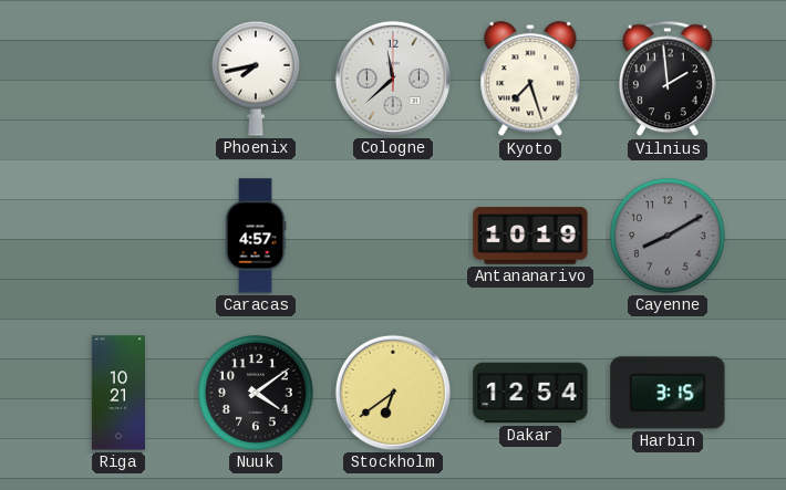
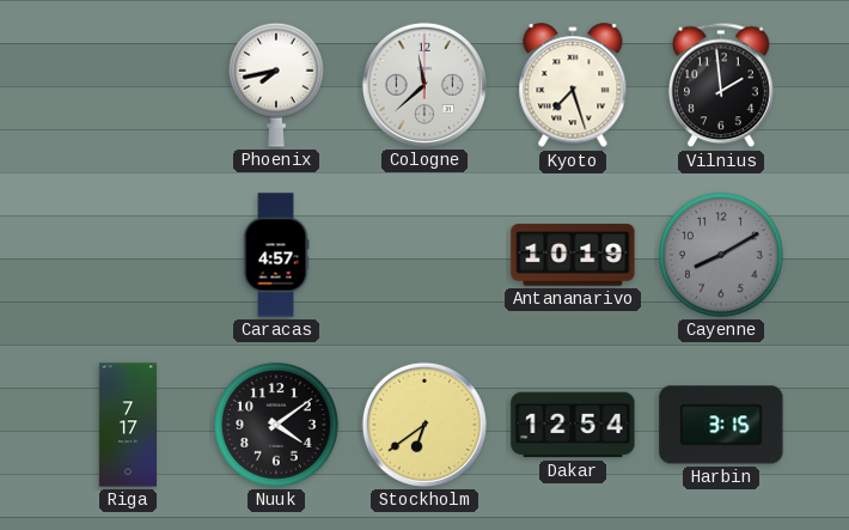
Riga: 10:21 -> 7:17 (127, 425)
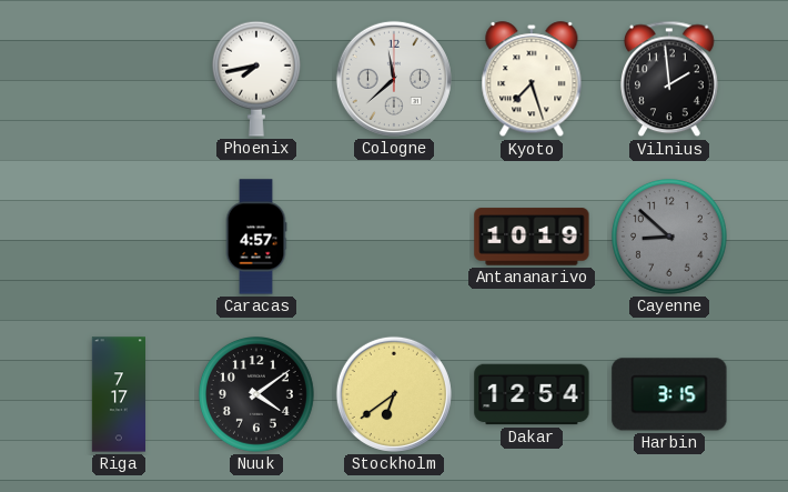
Cayenne: 8:10 -> 8:52 (670, 238)
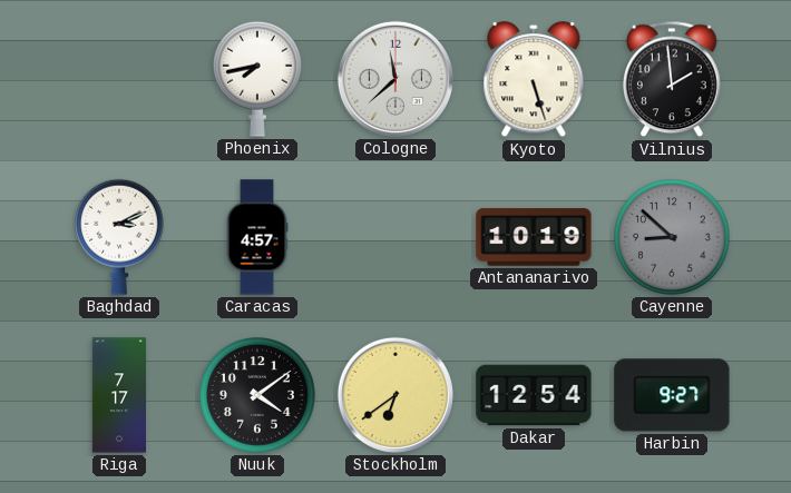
Kyoto: 7:27 -> 5:27 (534, 80)
Baghdad: none -> 3:11 (119, 237)
Harbin: 3:15 -> 9:27 (672, 395)
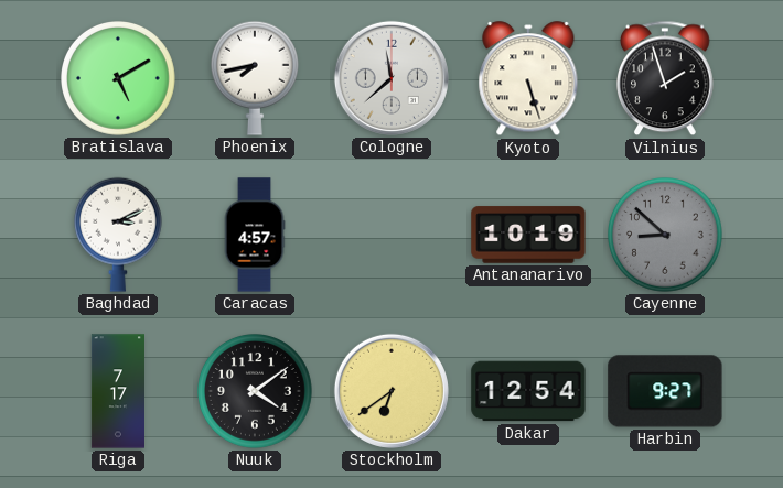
Bratislava: none -> 5:10 (119, 79)
Vilnius: 1:59 -> 1:57 (666, 78)
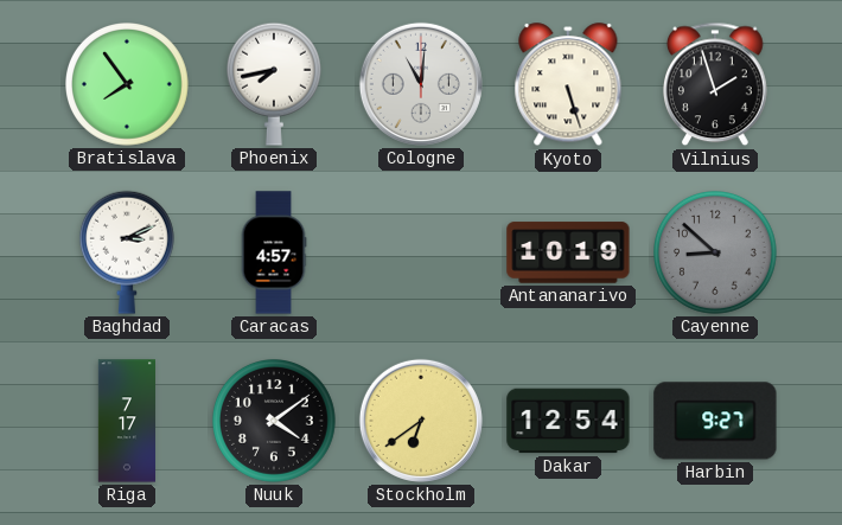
Bratislava: 5:10 -> 7:54 (128, 85)
Cologne: 11:38 -> 11:01 (421, 84)
